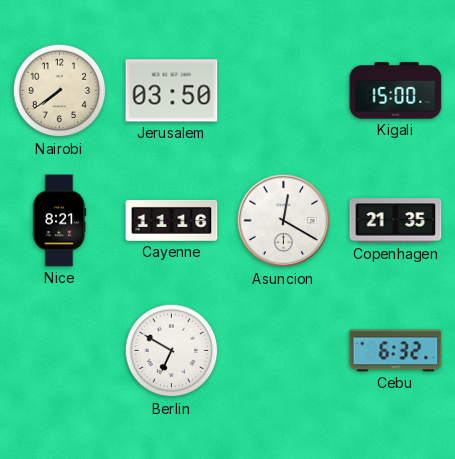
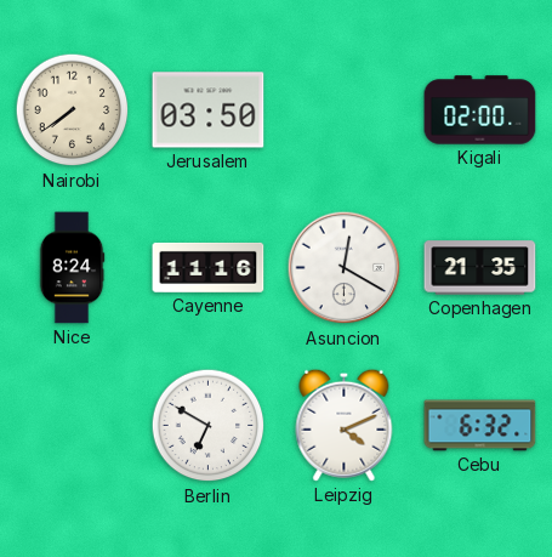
Kigali: 15:00 -> 02:00 (480, 110)
Nice: 8:21 -> 8:24 (72, 268)
Leipzig: none -> 4:11 (345, 425)
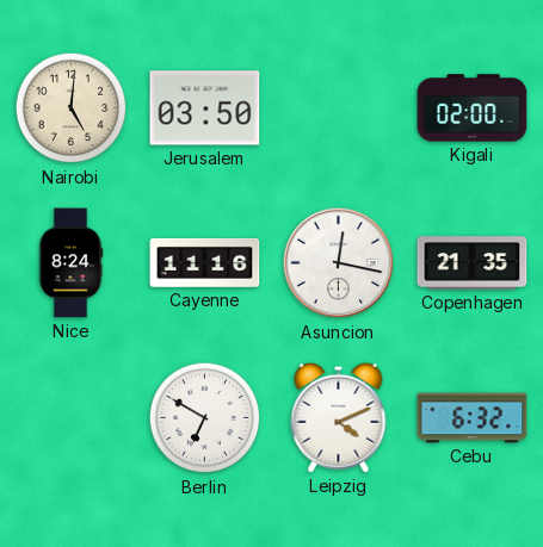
Nairobi: 7:39 -> 5:01 (72, 108)
Asuncion: 12:20 -> 12:17 (339, 263)
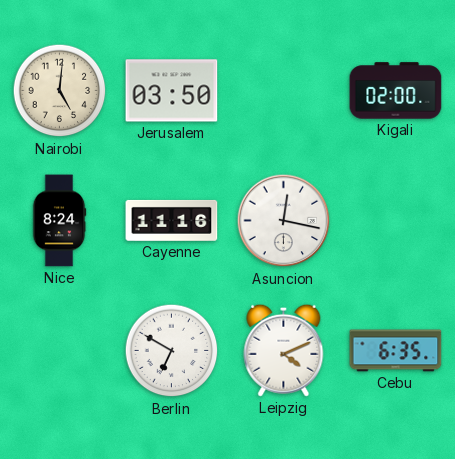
Copenhagen: 21:35 -> none (473, 263)
Cebu: 6:32 -> 6:35 (396, 351)
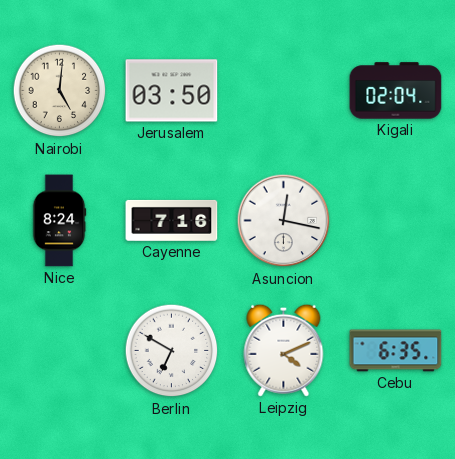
Kigali: 02:00 -> 02:04 (396, 91)
Cayenne: 11:16 -> 7:16 (172, 220)
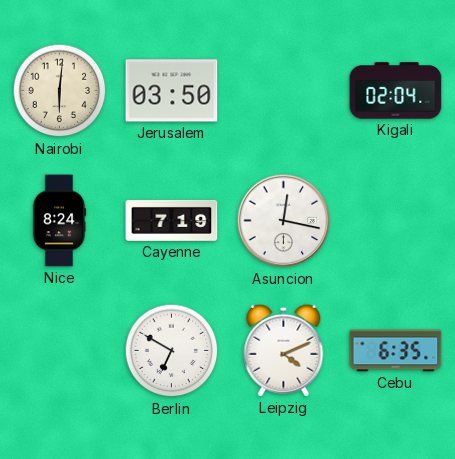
Nairobi: 5:01 -> 6:01 (60, 91)
Cayenne: 7:16 -> 7:19 (172, 220)
